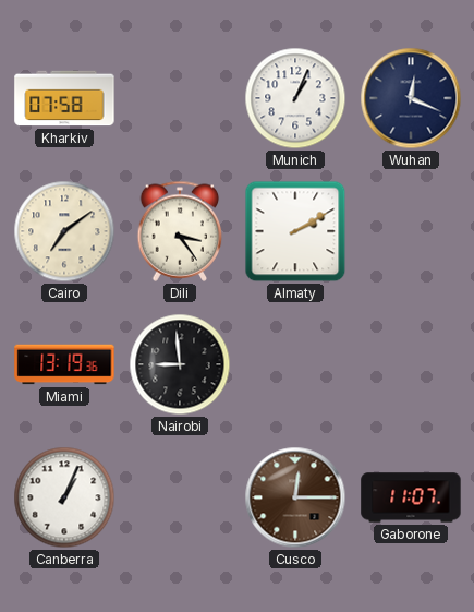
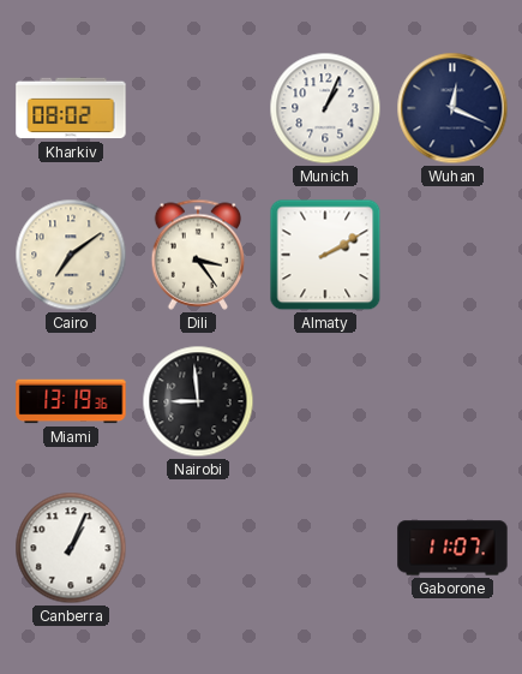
Kharkiv: 07:58 -> 08:02 (71, 108)
Cusco: 12:15 -> none (295, 497)
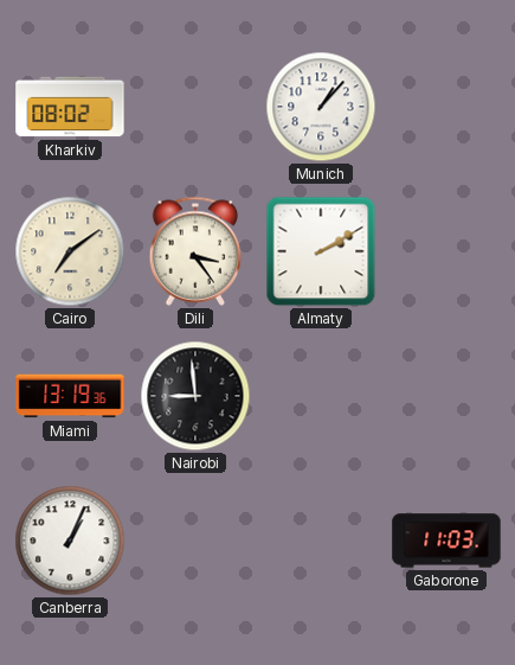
Munich: 1:04 -> 1:07 (321, 107)
Wuhan: 12:19 -> none (452, 108)
Gaborone: 11:07 -> 11:03 (446, 541)
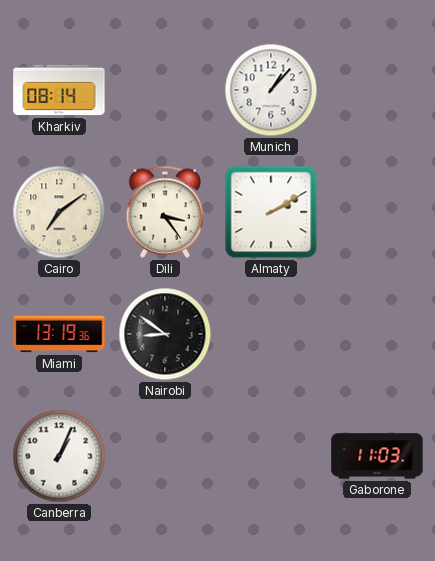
Kharkiv: 08:02 -> 08:14 (59, 90)
Nairobi: 8:59 -> 8:51 (165, 334)
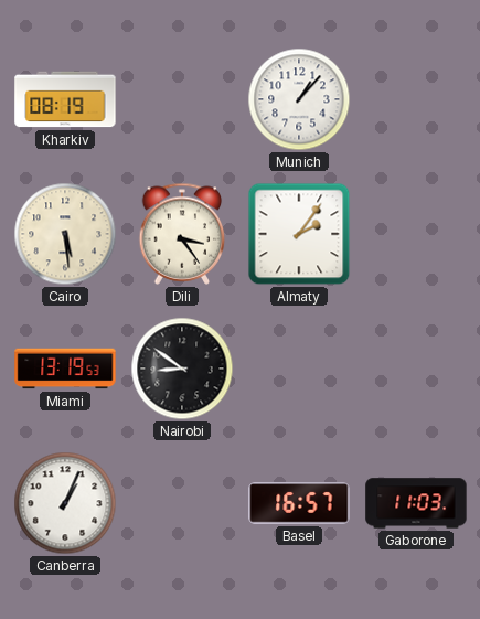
Kharkiv: 08:14 -> 08:19 (65, 99)
Cairo: 7:09 -> 5:29 (65, 234)
Almaty: 2:10 -> 2:06 (299, 234)
Miami: 13:19:36 -> 13:19:53 (65, 369)
Basel: none -> 16:57 (299, 504)
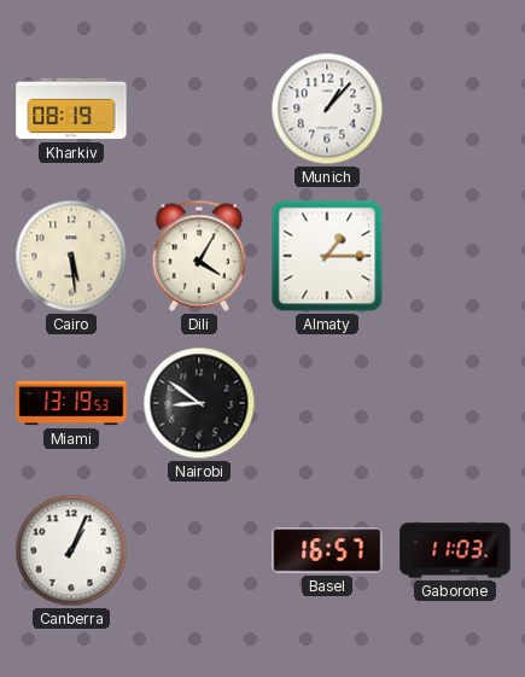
Dili: 3:24 -> 4:05 (199, 256)
Almaty: 2:06 -> 1:15 (327, 256)
